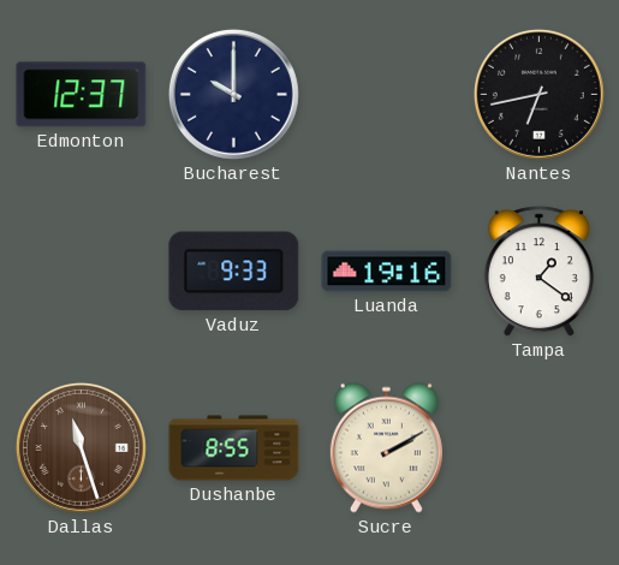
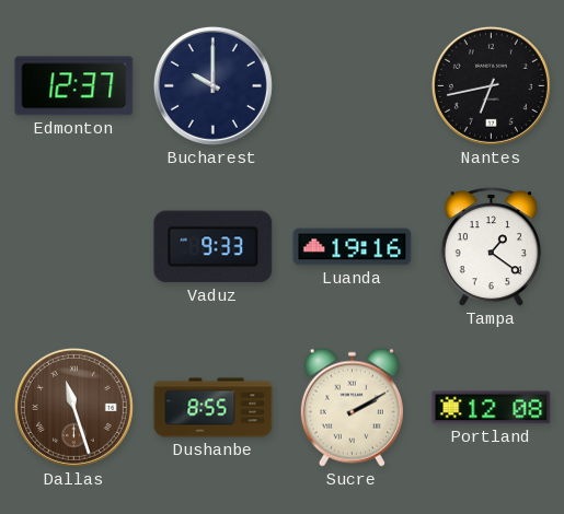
Portland: none -> 12:08 (492, 408)
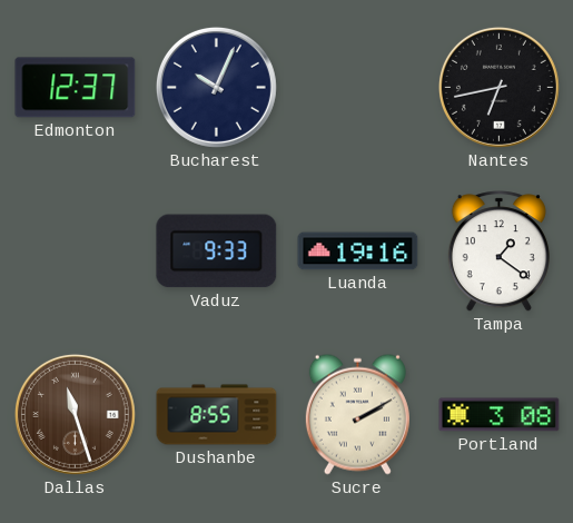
Bucharest: 10:00 -> 10:04 (216, 87)
Portland: 12:08 -> 3:08 (500, 415)
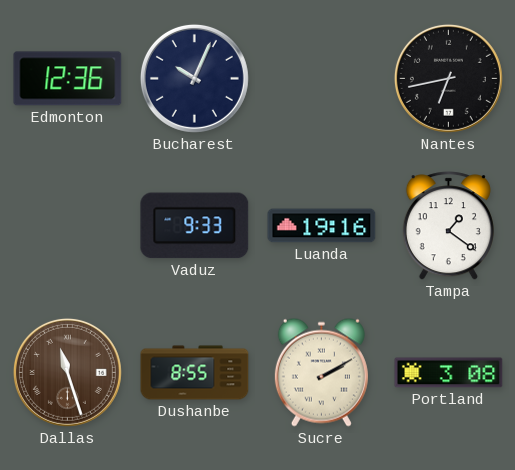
Edmonton: 12:37 -> 12:36 (68, 79)
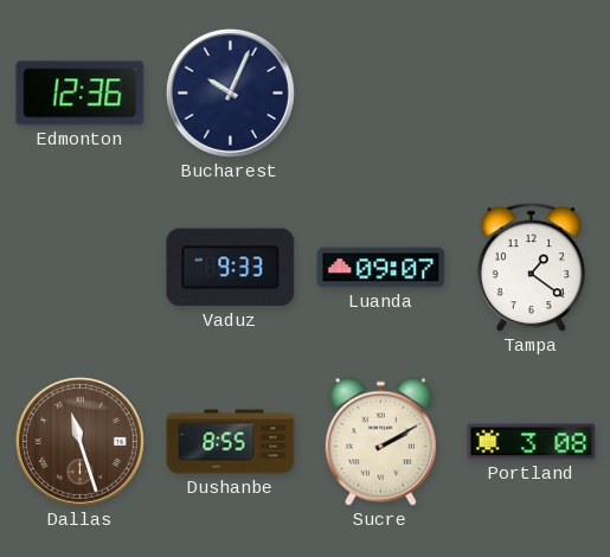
Nantes: 6:43 -> none (448, 78)
Luanda: 19:16 -> 09:07 (381, 268)
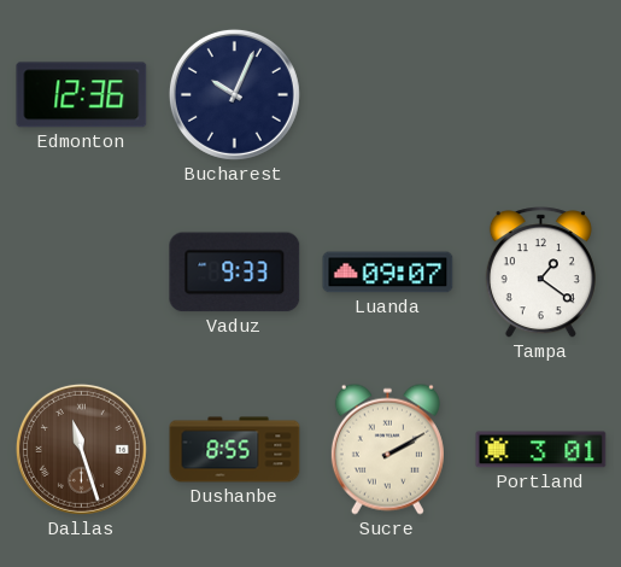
Portland: 3:08 -> 3:01 (541, 450)
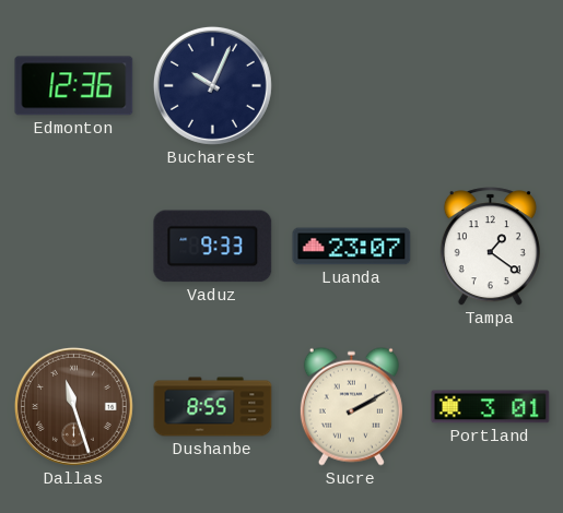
Luanda: 09:07 -> 23:07 (352, 247)
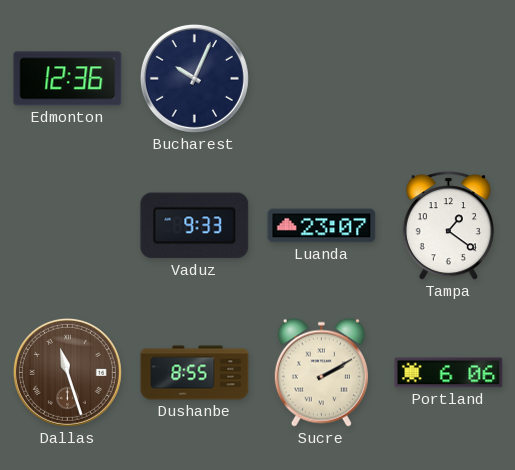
Portland: 3:01 -> 6:06 (449, 373)
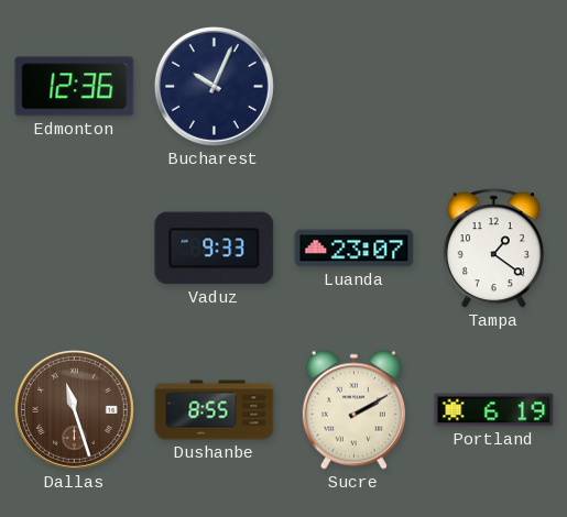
Portland: 6:06 -> 6:19 (494, 410)
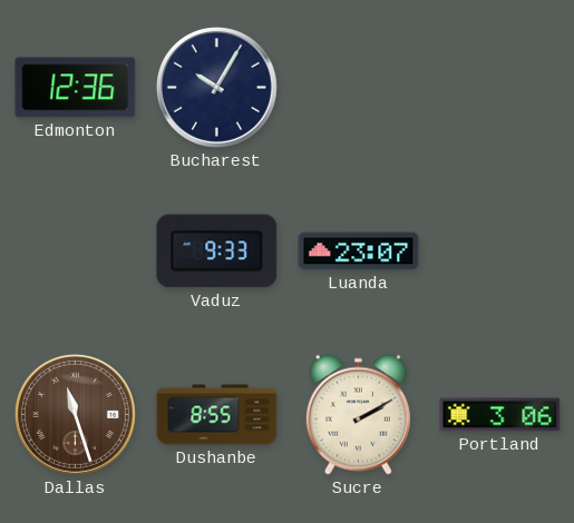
Bucharest: 10:04 -> 10:05 (216, 87)
Tampa: 1:21 -> none (493, 249)
Portland: 6:19 -> 3:06 (500, 415)
